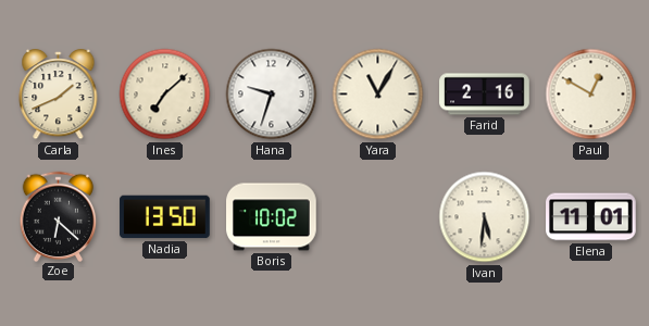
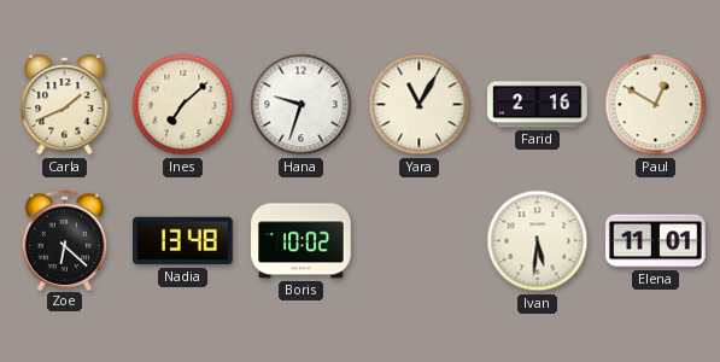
Nadia: 13:50 -> 13:48 (183, 241)
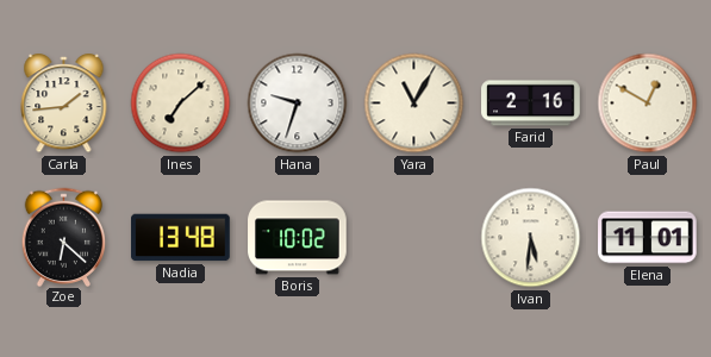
Carla: 1:41 -> 1:44 (64, 105)
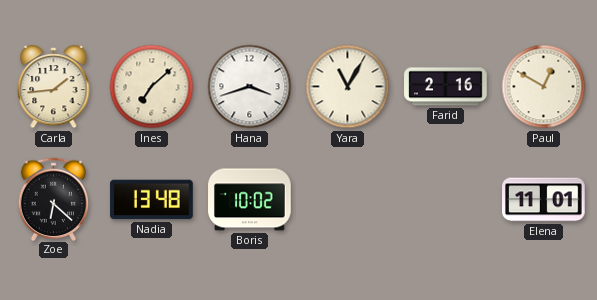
Hana: 9:33 -> 3:42 (250, 87)
Ivan: 5:31 -> none (531, 238)
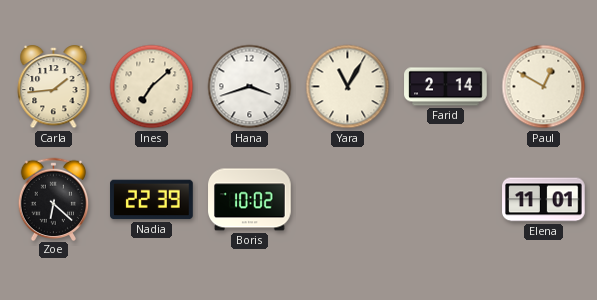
Farid: 2:16 -> 2:14 (446, 87)
Nadia: 13:48 -> 22:39 (152, 200)
